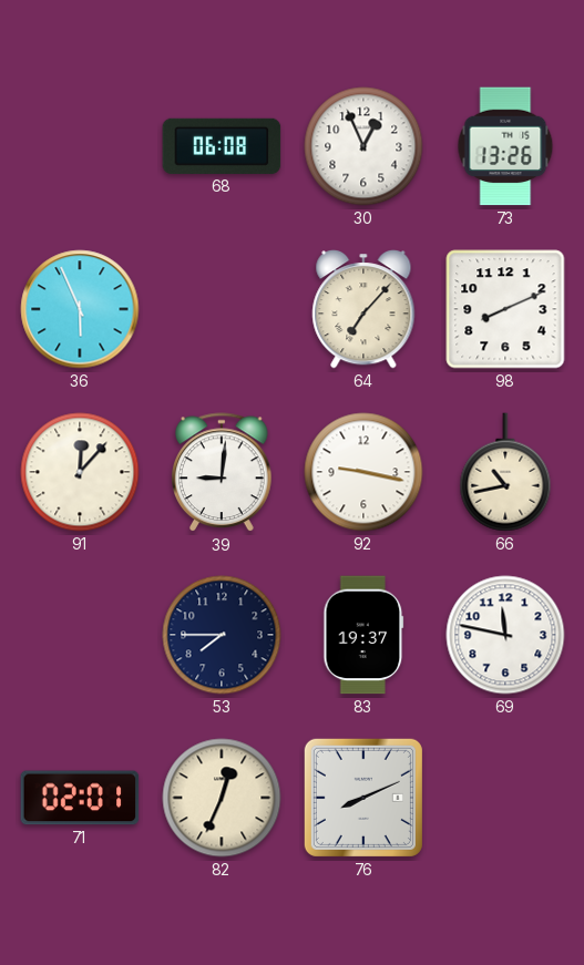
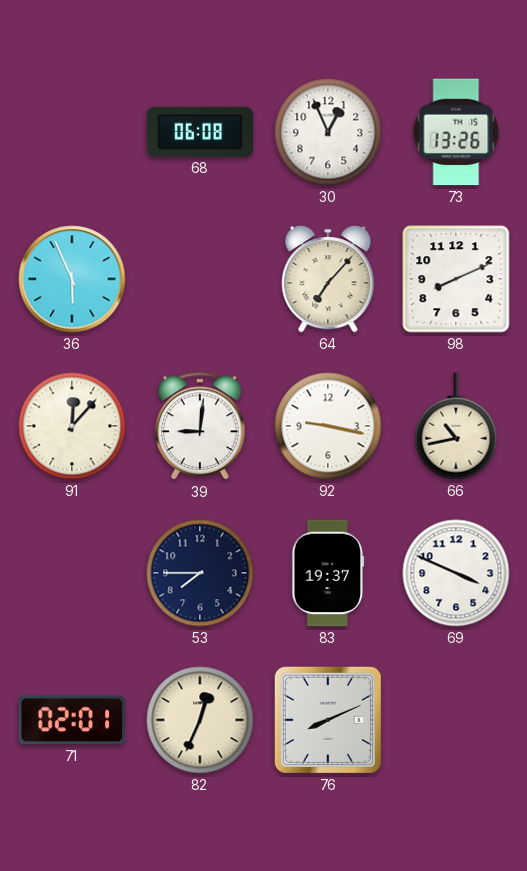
69: 11:47 -> 3:49 (456, 573)
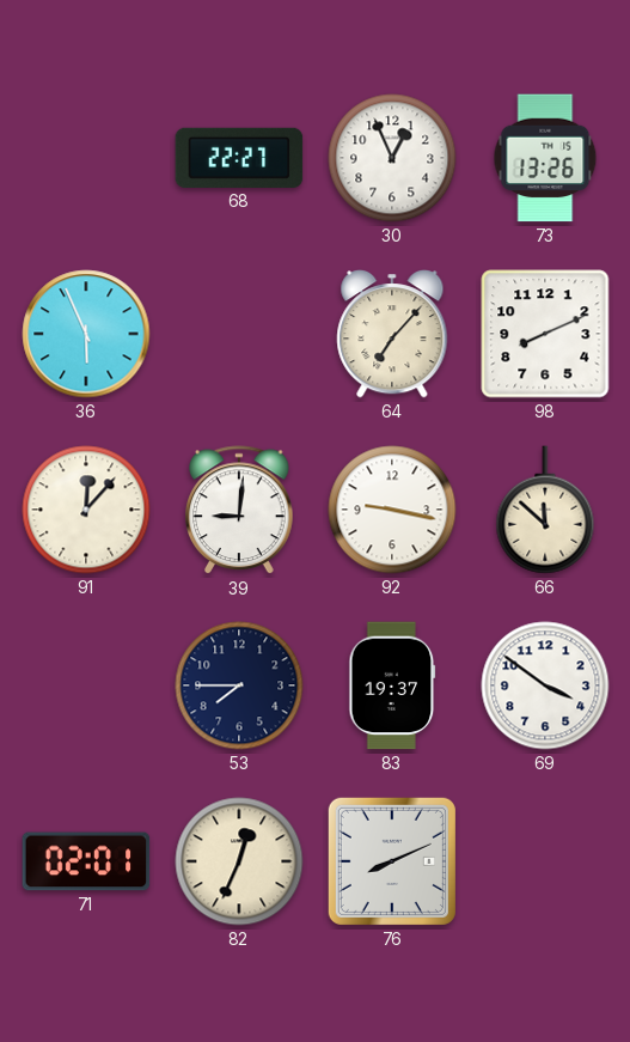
68: 06:08 -> 22:27 (239, 158)
66: 10:43 -> 11:52 (545, 510)
69: 3:49 -> 3:51 (545, 685)
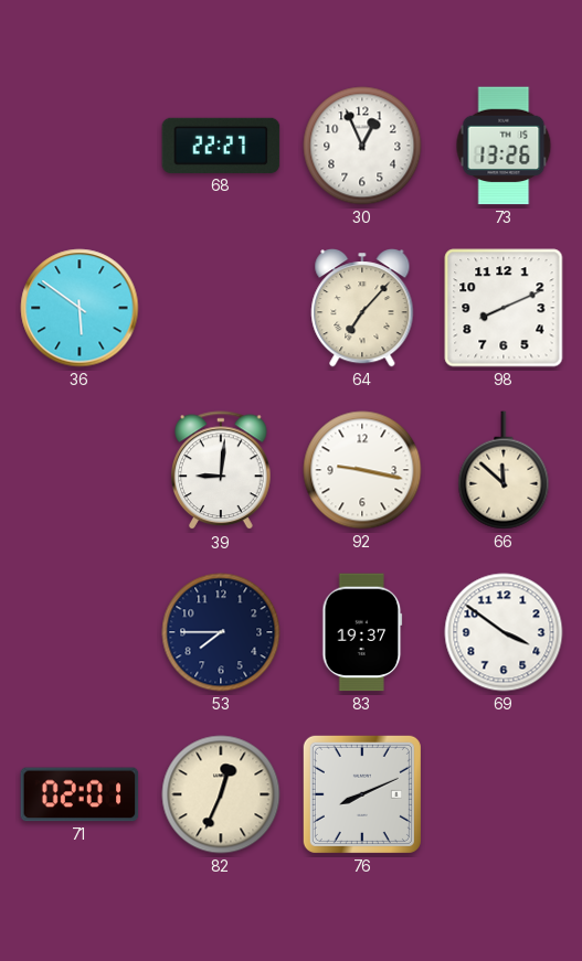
36: 5:56 -> 5:51 (80, 308)
91: 12:07 -> none (86, 510)
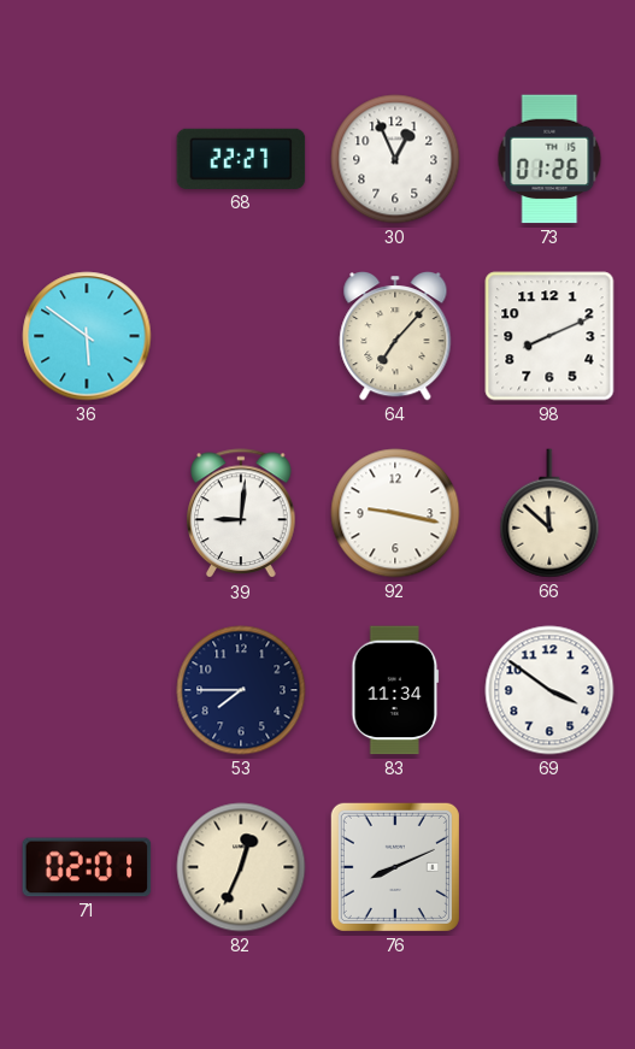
73: 13:26 -> 01:26 (549, 159)
83: 19:37 -> 11:34 (395, 690)
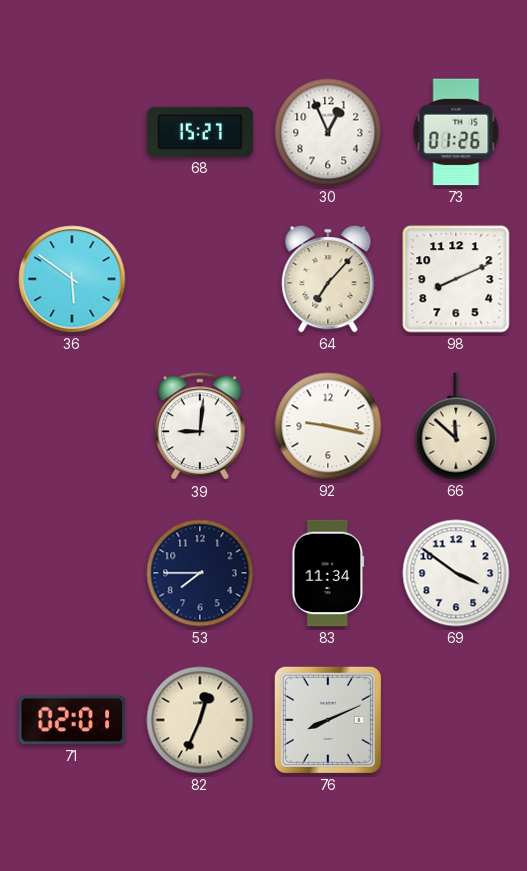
68: 22:27 -> 15:27 (200, 132)
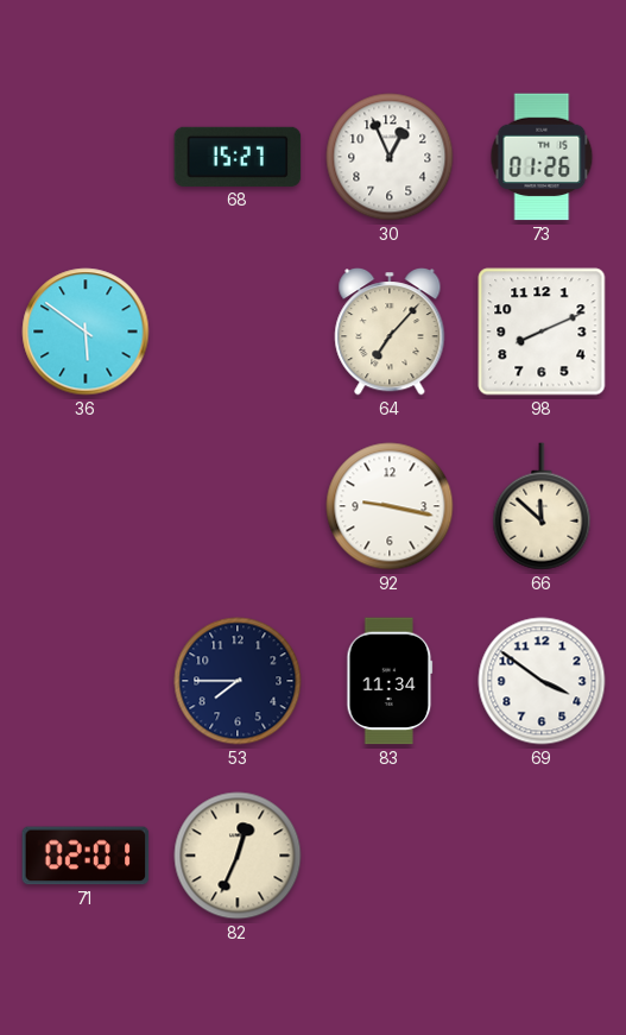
39: 9:01 -> none (201, 427)
76: 8:11 -> none (328, 720)
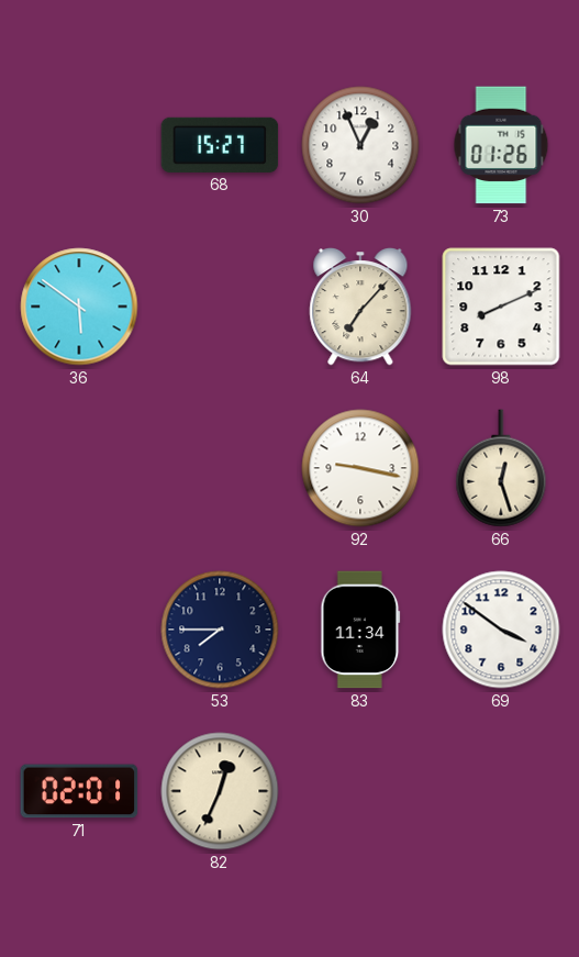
66: 11:52 -> 12:27 (501, 468)
